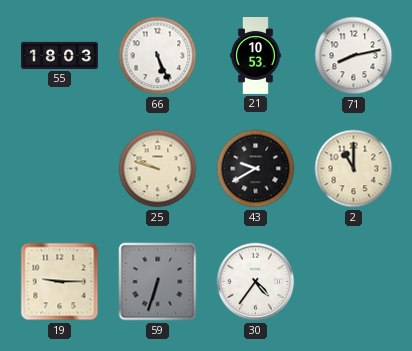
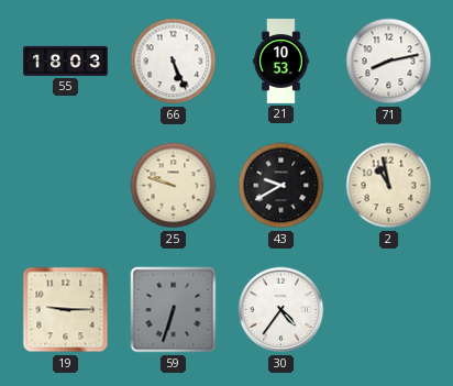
2: 11:00 -> 10:58 (389, 186)
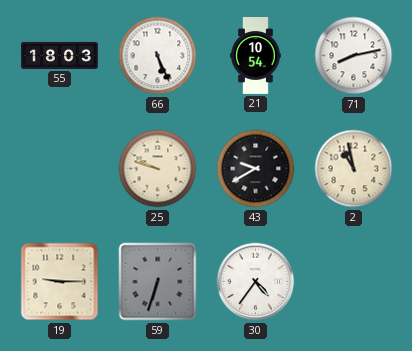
21: 10:53 -> 10:54 (256, 56)
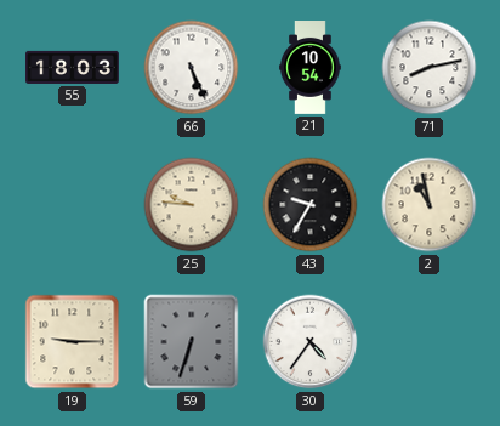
25: 9:48 -> 9:46 (192, 205)
43: 9:40 -> 9:35 (311, 205)
